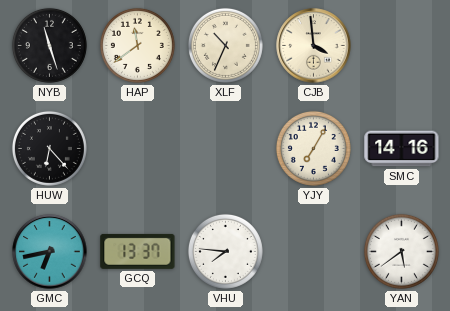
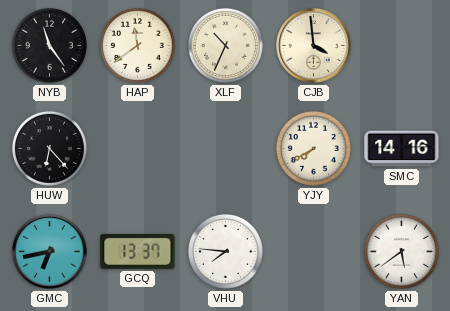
NYB: 11:27 -> 11:24 (49, 45)
YJY: 7:05 -> 7:40 (313, 148)
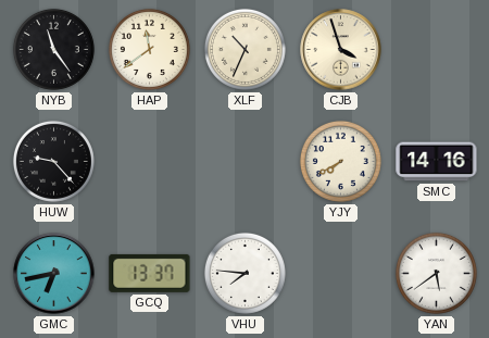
CJB: 3:59 -> 3:57 (341, 50)
HUW: 6:23 -> 9:23 (53, 161)
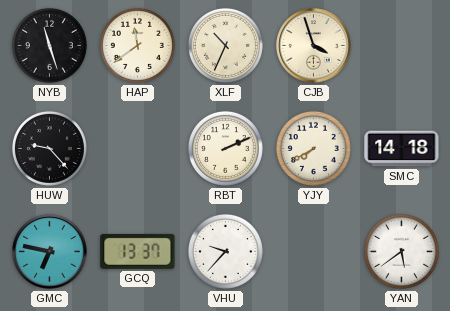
NYB: 11:24 -> 11:27 (49, 45)
RBT: none -> 2:11 (225, 148)
SMC: 14:16 -> 14:18 (402, 149)
GMC: 6:43 -> 6:47 (50, 252)
VHU: 7:46 -> 9:37 (225, 251)
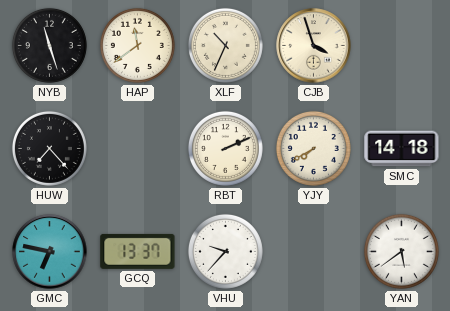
HUW: 9:23 -> 7:23 (49, 148)
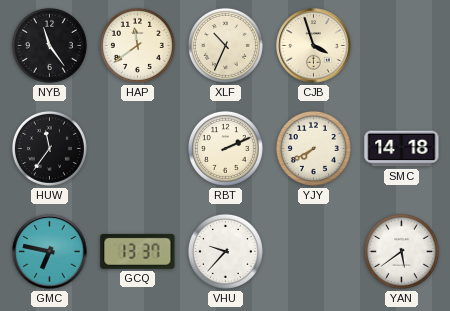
NYB: 11:27 -> 11:24 (49, 45)
HUW: 7:23 -> 11:36 (49, 148)
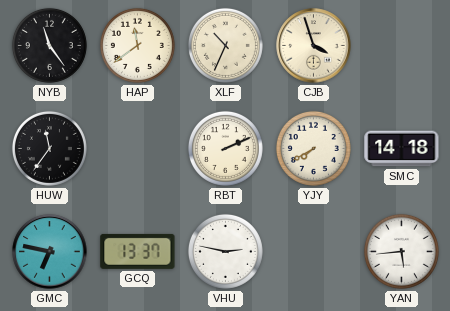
VHU: 9:37 -> 2:47 (225, 251)
YAN: 5:39 -> 5:44 (401, 251)
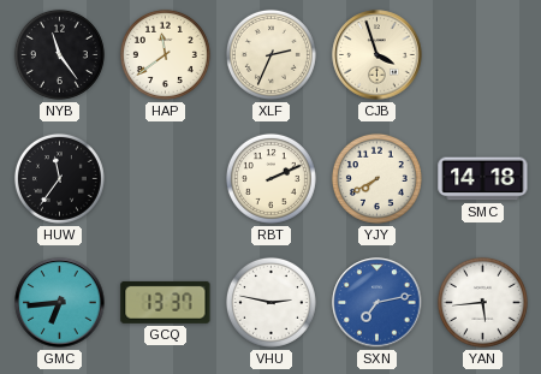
XLF: 10:34 -> 2:34 (270, 54)
GMC: 6:47 -> 6:44 (60, 303)
SXN: none -> 7:13 (377, 303)
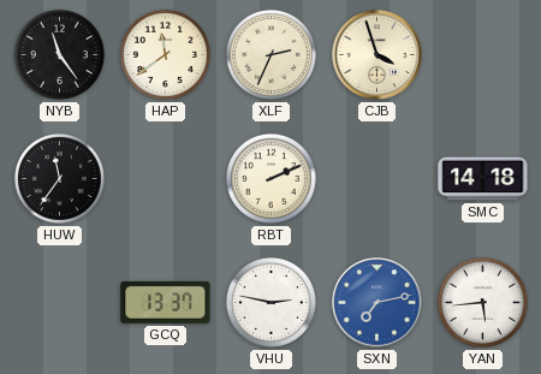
YJY: 7:40 -> none (376, 178)
GMC: 6:44 -> none (60, 303)
